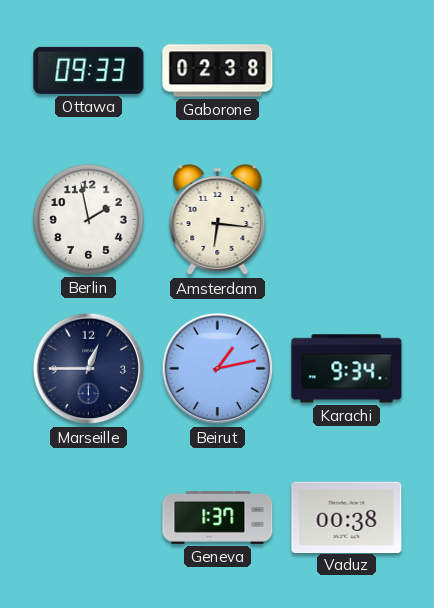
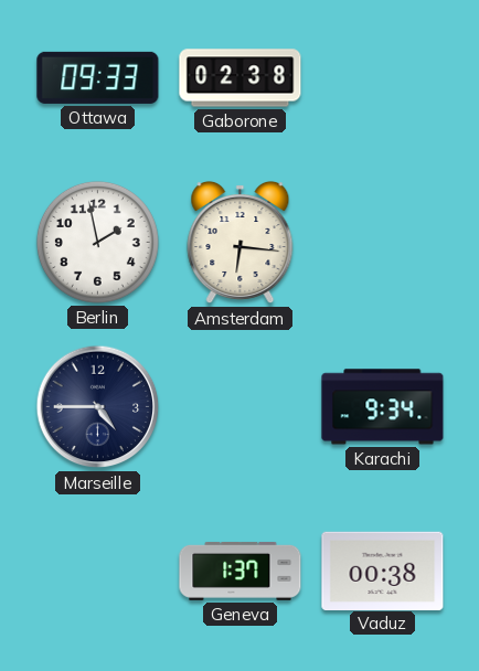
Marseille: 12:45 -> 4:45 (98, 407)
Beirut: 1:13 -> none (218, 369)
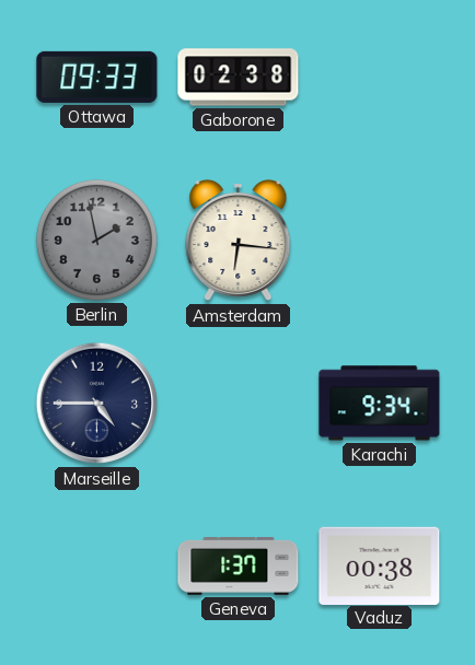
Berlin dial: white -> grey (96, 240)
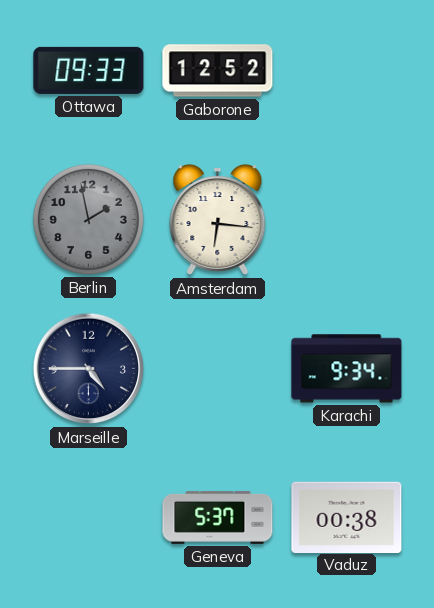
Gaborone: 02:38 -> 12:52 (218, 71)
Geneva: 1:37 -> 5:37 (218, 517)
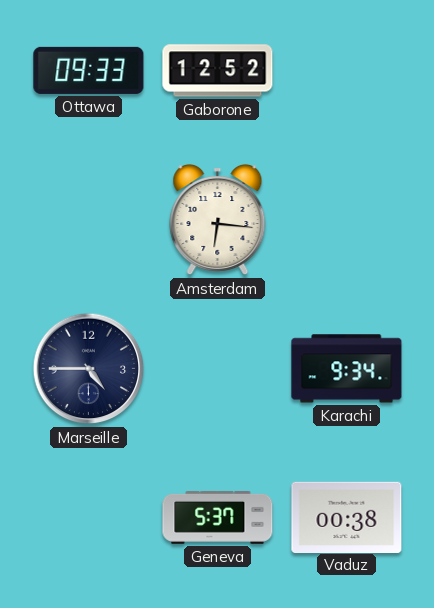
Berlin: 1:58 -> none (88, 219)
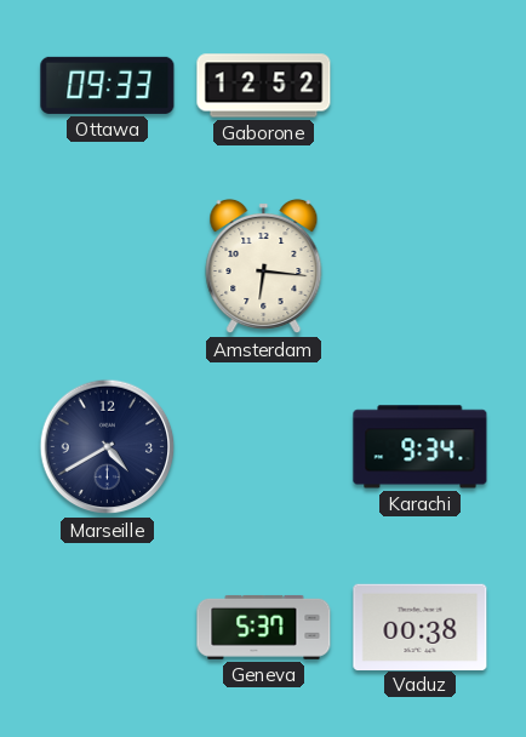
Marseille: 4:45 -> 4:40 (108, 447)
